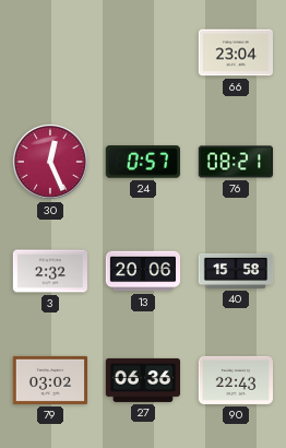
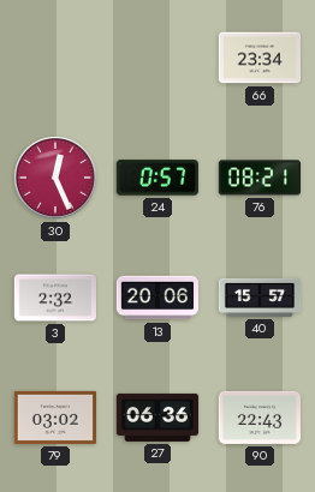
66: 23:04 -> 23:34 (258, 58)
40: 15:58 -> 15:57 (260, 298)
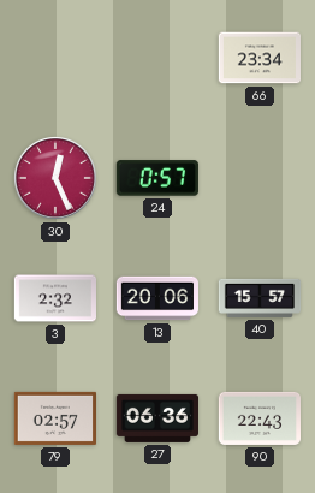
76: 08:21 -> none (258, 178)
79: 03:02 -> 02:57 (54, 418)
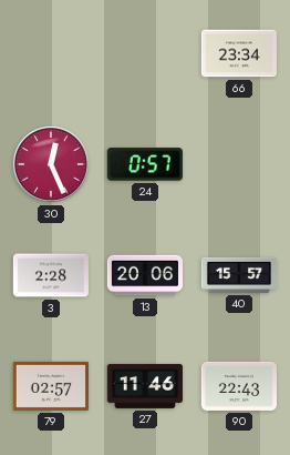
3: 2:32 -> 2:28 (50, 275)
27: 06:36 -> 11:46 (144, 386)
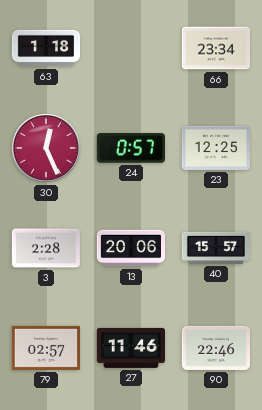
63: none -> 1:18 (46, 48)
23: none -> 12:25 (215, 148)
90: 22:43 -> 22:46 (215, 348)
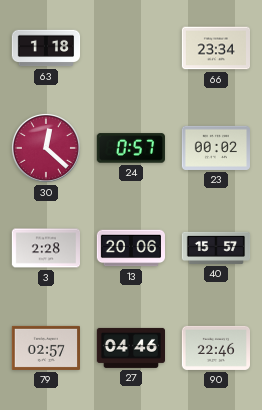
30: 12:26 -> 12:22 (46, 148)
23: 12:25 -> 00:02 (215, 148)
27: 11:46 -> 04:46 (130, 348)
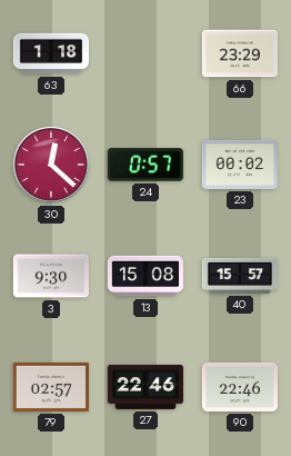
66: 23:34 -> 23:29 (239, 53)
3: 2:28 -> 9:30 (50, 276)
13: 20:06 -> 15:08 (145, 276)
27: 04:46 -> 22:46 (144, 387)
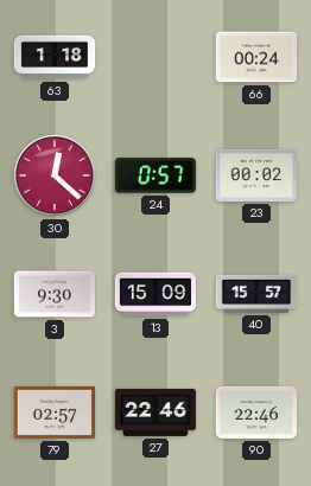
66: 23:29 -> 00:24 (255, 57)
13: 15:08 -> 15:09 (155, 294)
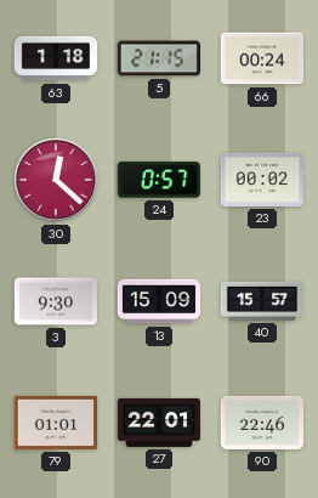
5: none -> 21:15 (158, 58)
79: 02:57 -> 01:01 (55, 423)
27: 22:46 -> 22:01 (158, 423)
